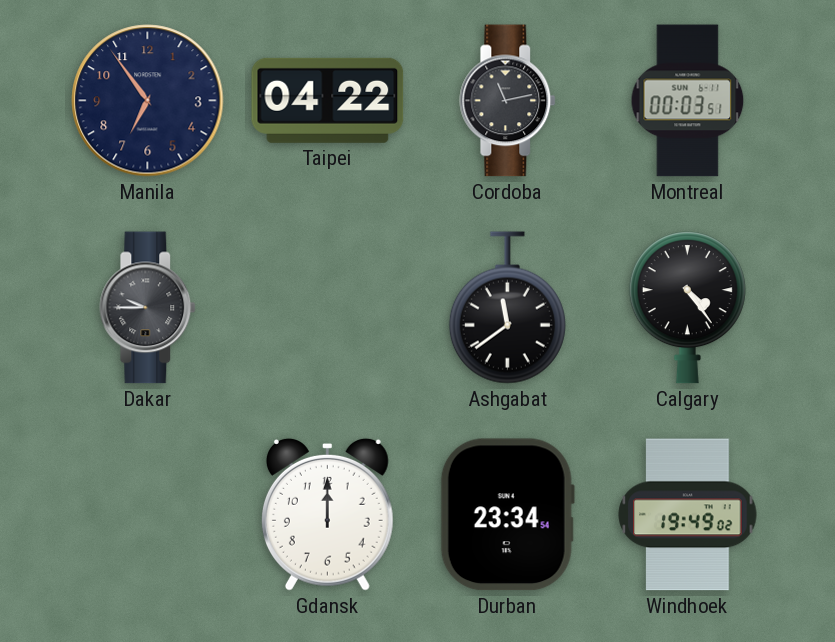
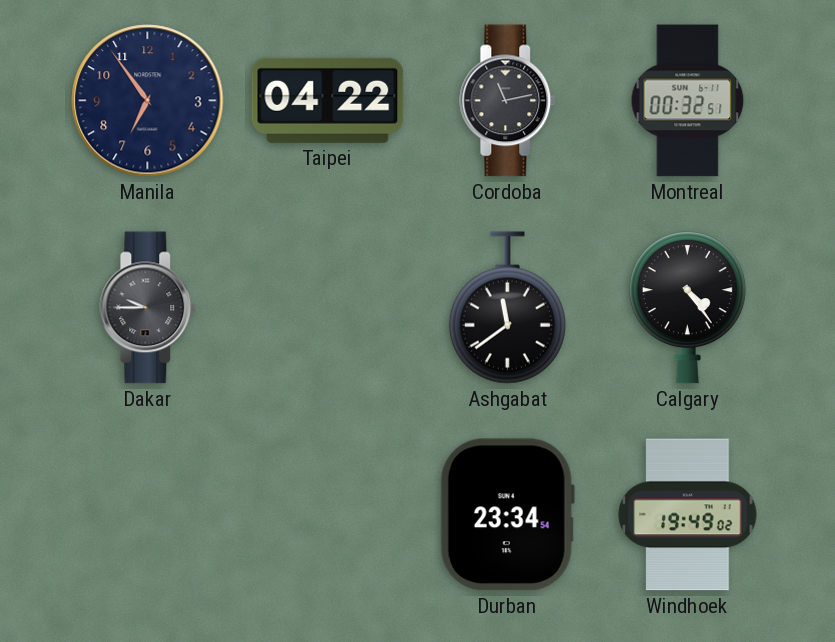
Montreal: 00:03 -> 00:32 (688, 101)
Gdansk: 12:00 -> none (327, 514)
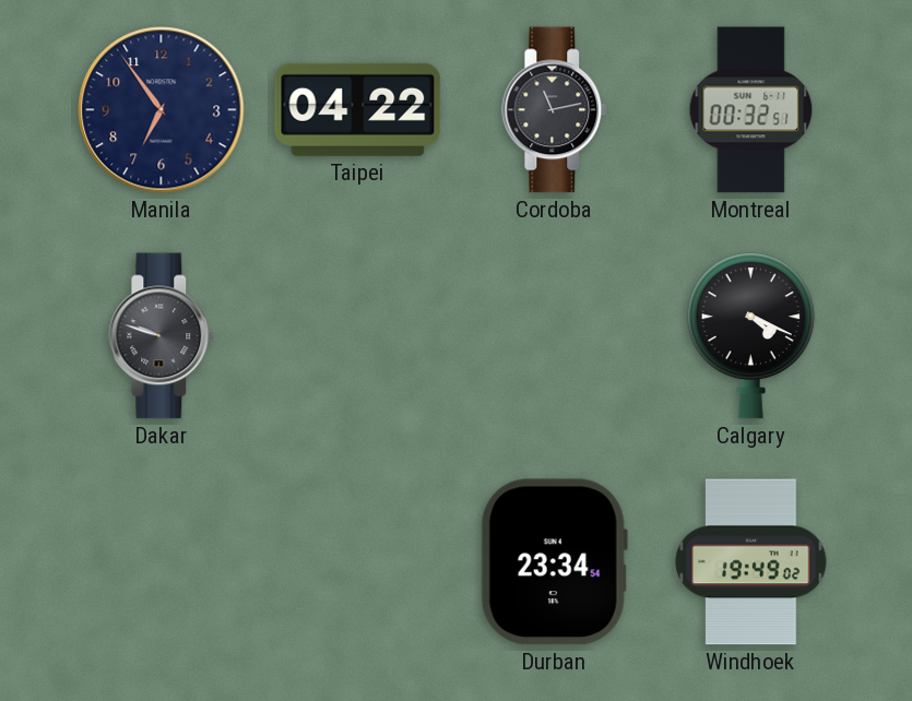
Dakar: 9:45 -> 9:48 (162, 336)
Ashgabat: 11:39 -> none (507, 308)
Calgary: 4:24 -> 4:19 (750, 336)
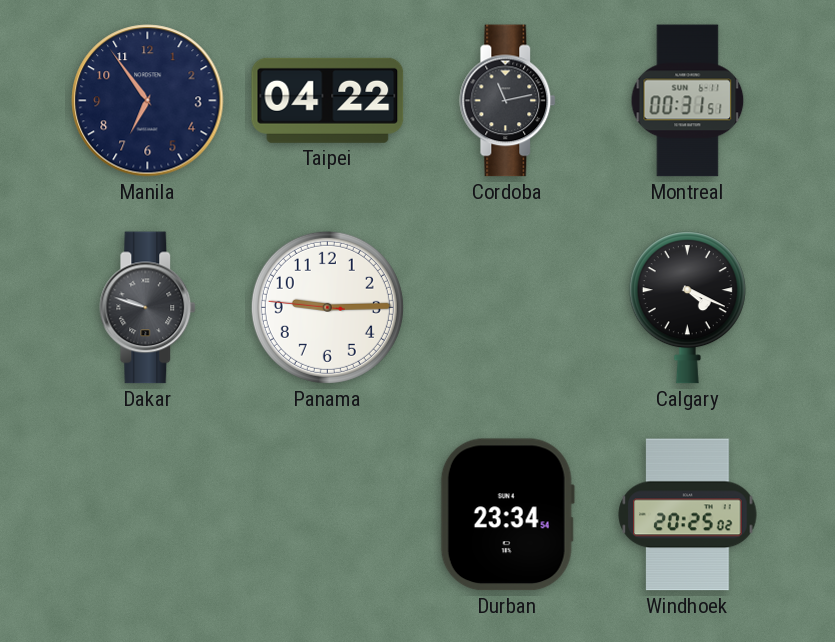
Montreal: 00:32 -> 00:31 (688, 101)
Panama: none -> 9:14 (327, 307)
Windhoek: 19:49 -> 20:25 (688, 515)
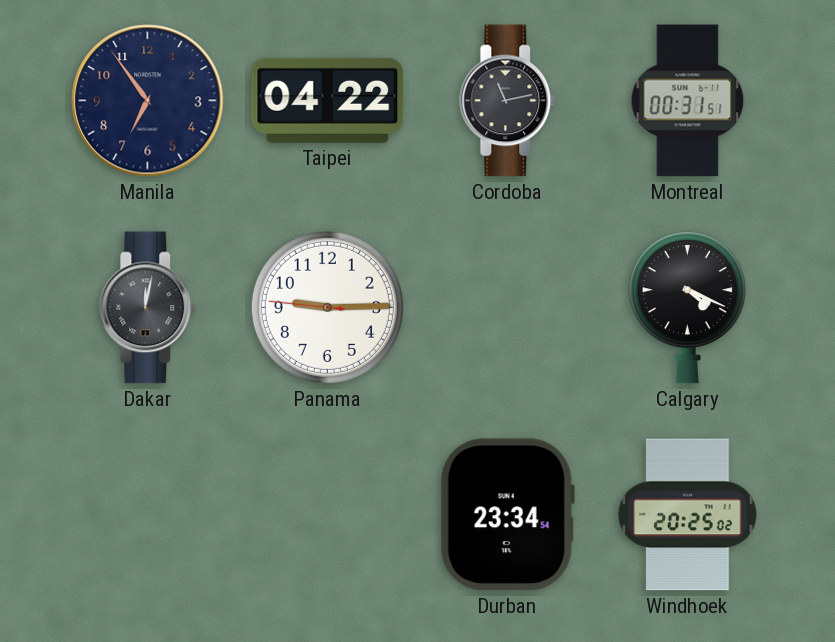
Dakar: 9:48 -> 12:02 (148, 308)
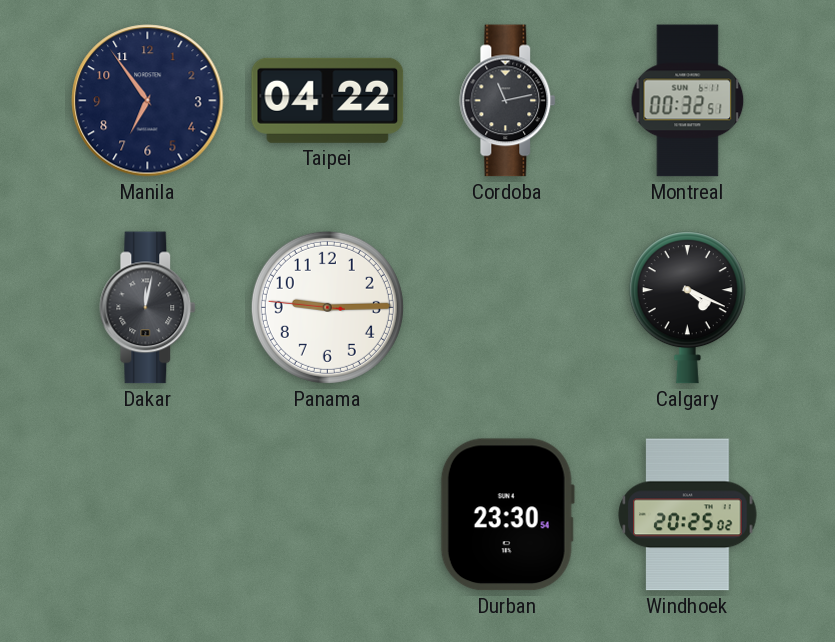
Montreal: 00:31 -> 00:32 (688, 101)
Durban: 23:34 -> 23:30 (507, 515)
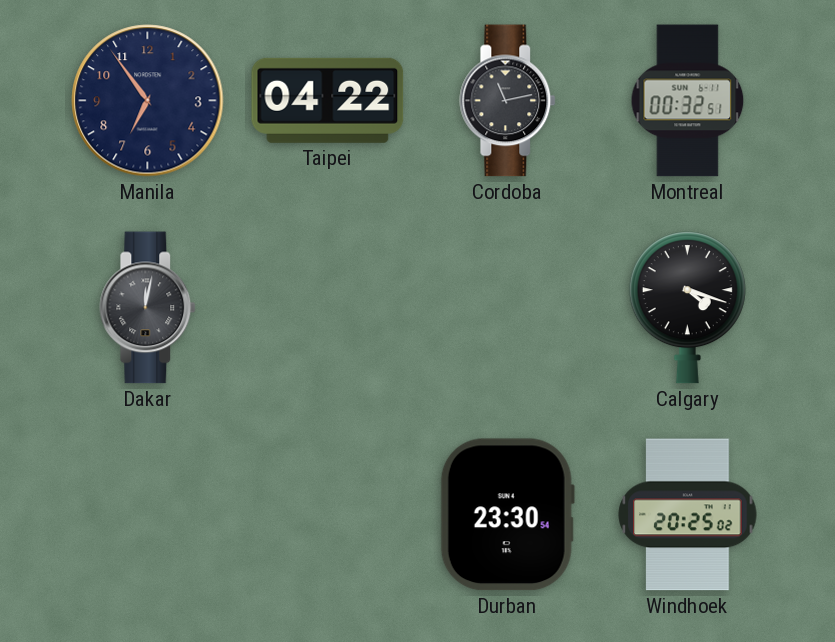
Panama: 9:14 -> none (327, 307)
Calgary: 4:19 -> 4:18 (687, 308)
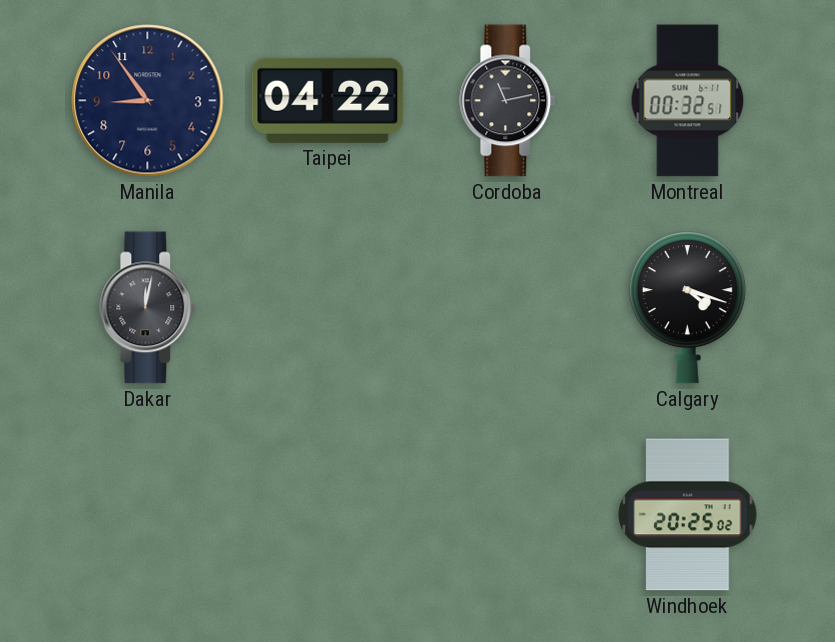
Manila: 6:54 -> 8:54 (148, 101)
Durban: 23:30 -> none (507, 515)
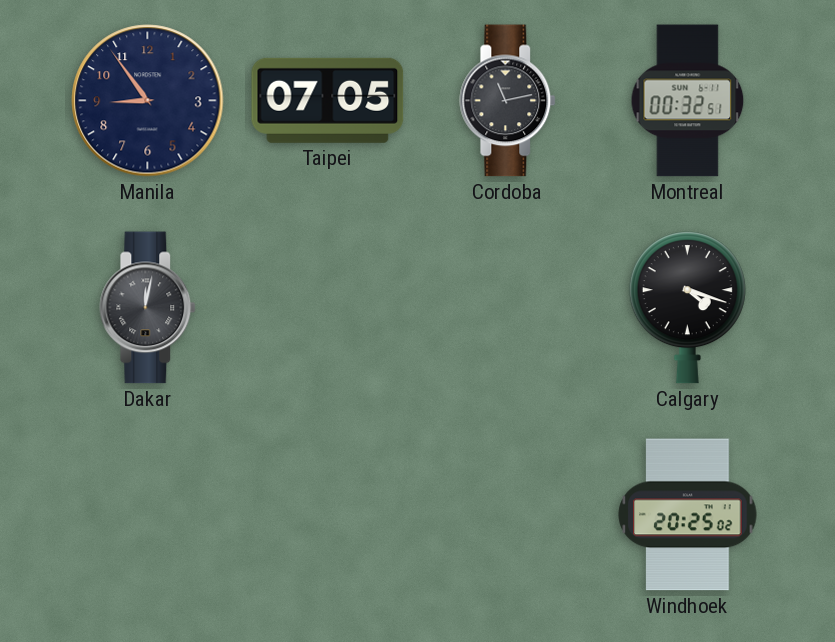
Taipei: 04:22 -> 07:05 (328, 100)
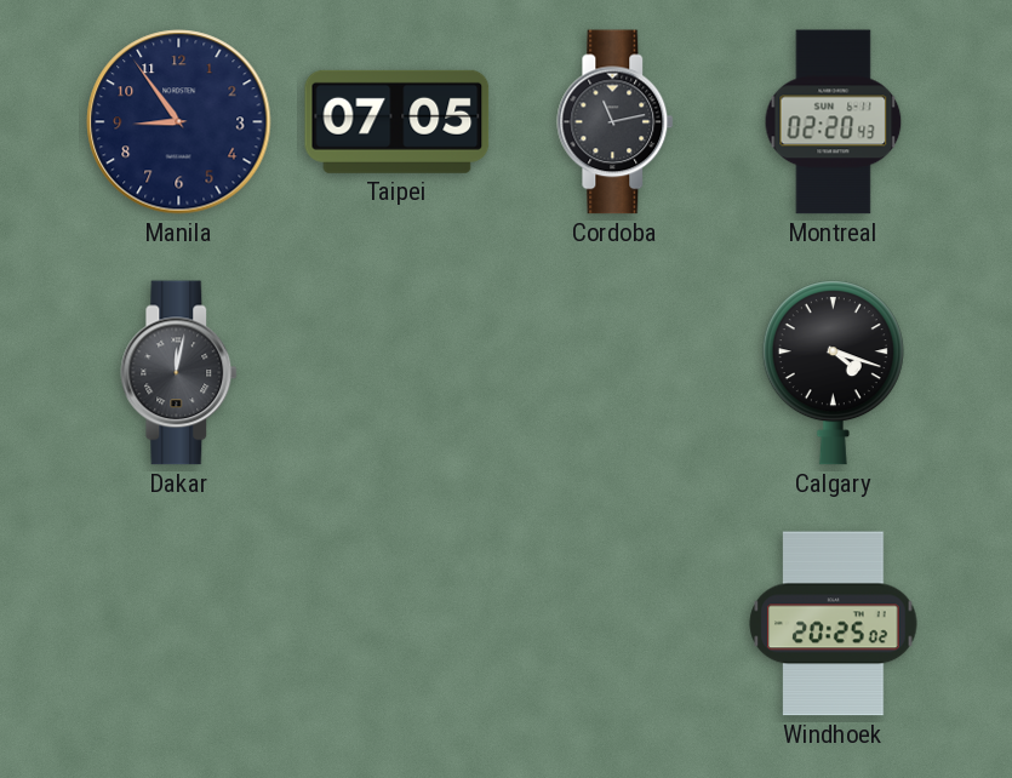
Montreal: 00:32 -> 02:20 (834, 122)
